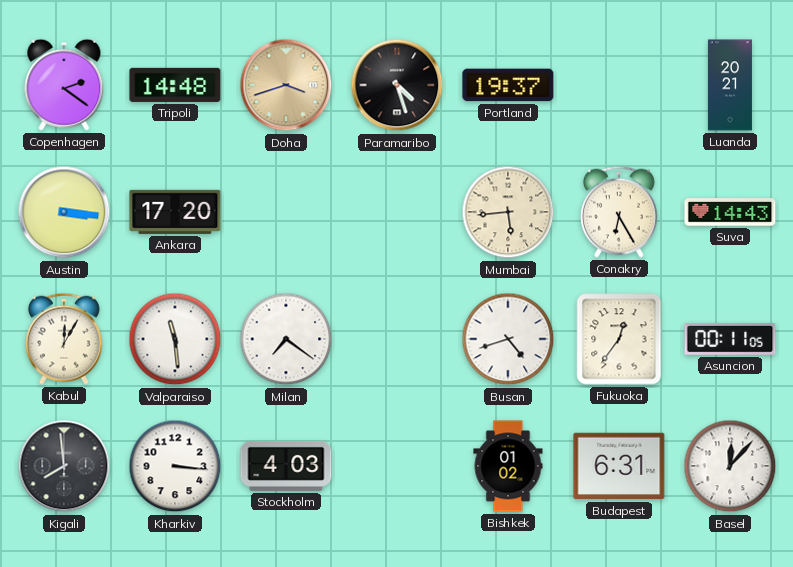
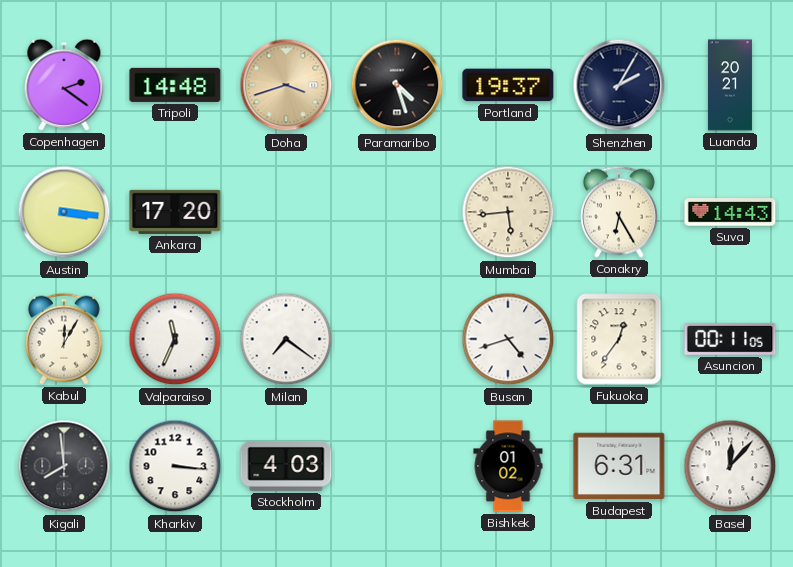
Shenzhen: none -> 2:05 (619, 85)
Valparaiso: 11:29 -> 11:34 (175, 339)
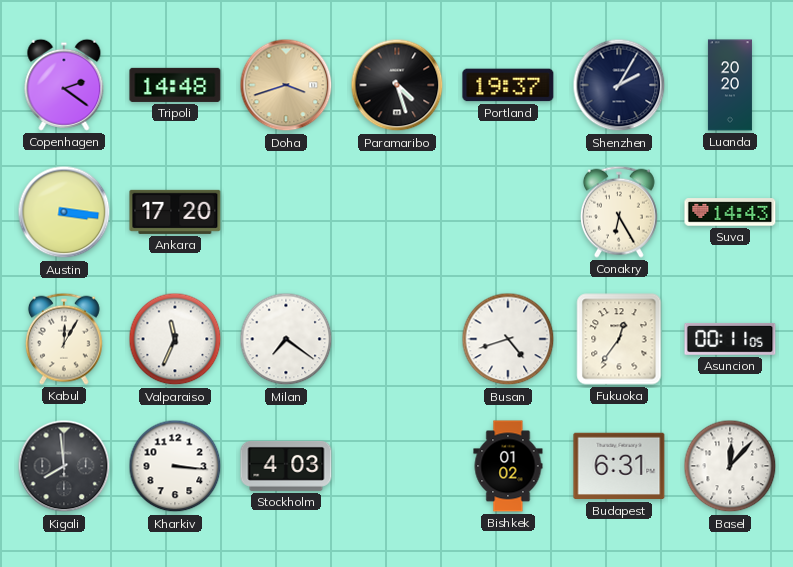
Luanda: 20:21 -> 20:20 (730, 85)
Mumbai: 5:44 -> none (508, 212)
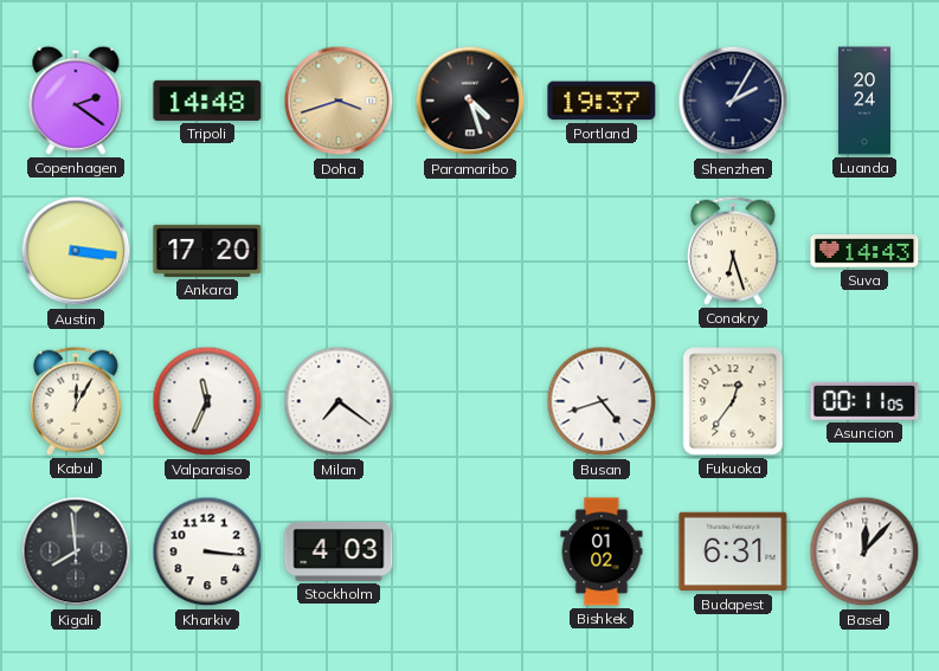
Luanda: 20:20 -> 20:24 (864, 101)
Conakry: 6:25 -> 6:27 (733, 251)
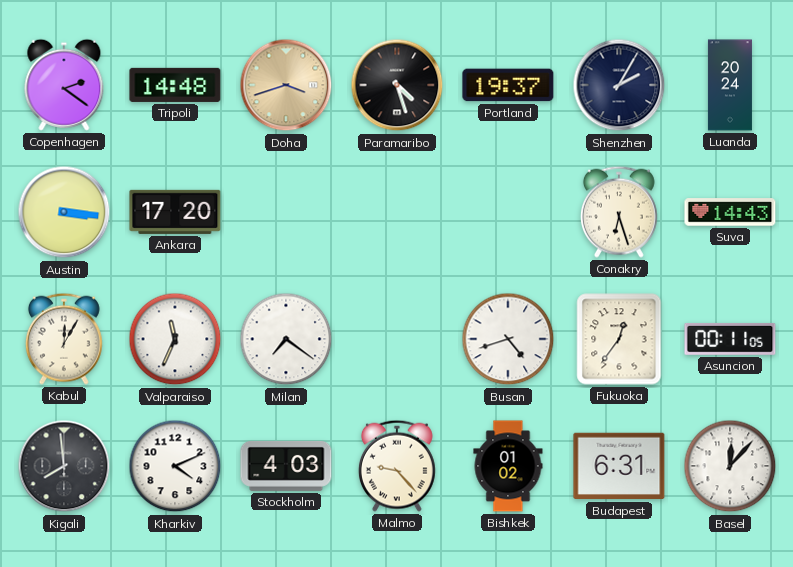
Kharkiv: 3:16 -> 4:11 (175, 466)
Malmo: none -> 9:23 (397, 466)
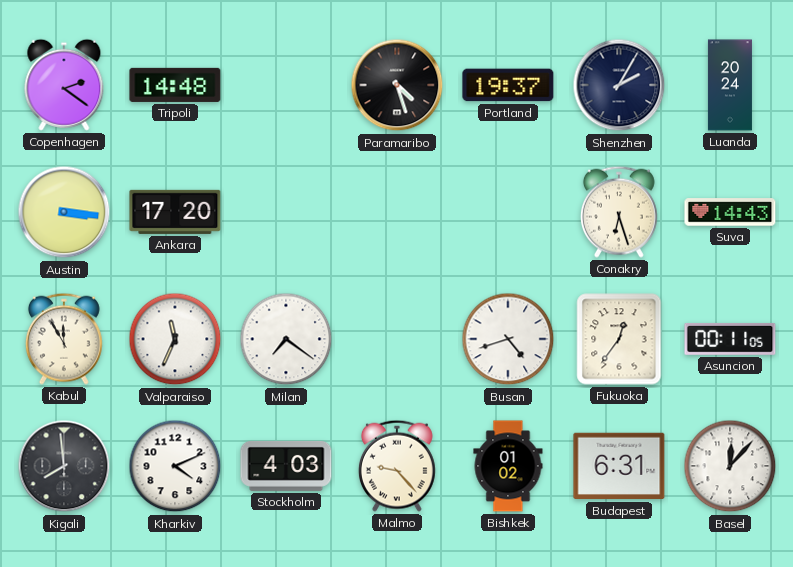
Doha: 3:42 -> none (286, 85)
Kabul: 12:05 -> 11:55 (64, 339)
